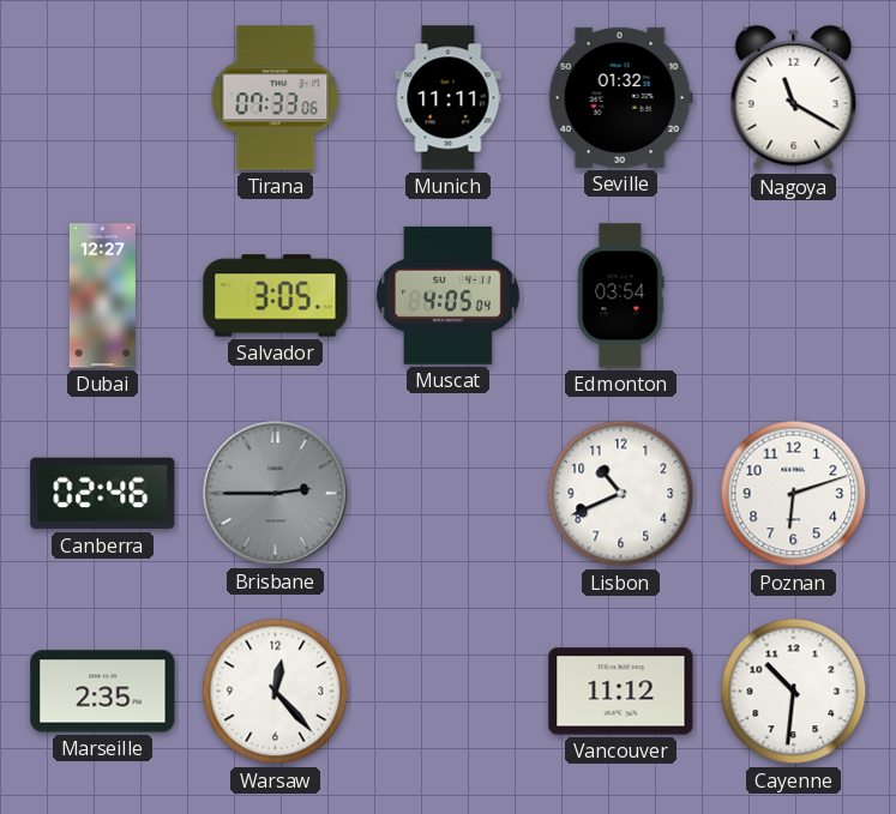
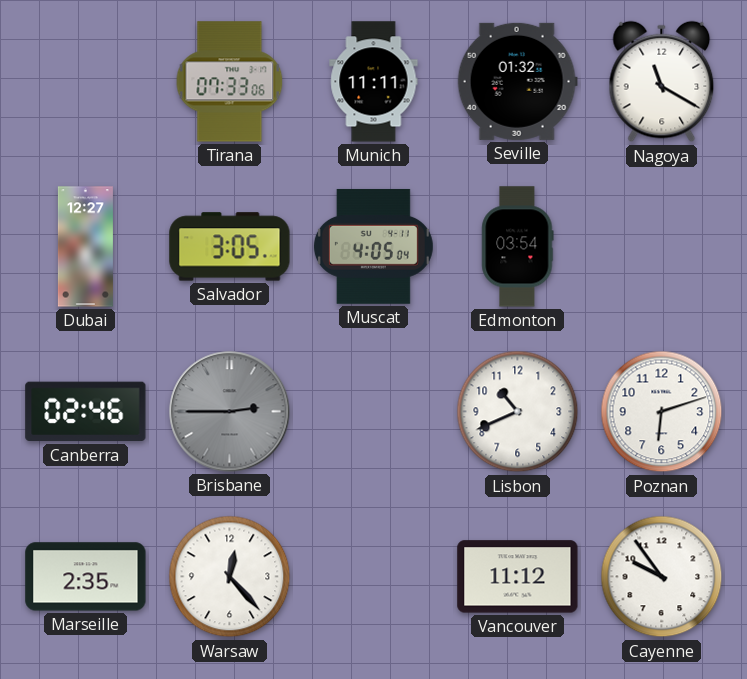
Cayenne: 10:31 -> 9:54 (662, 577)
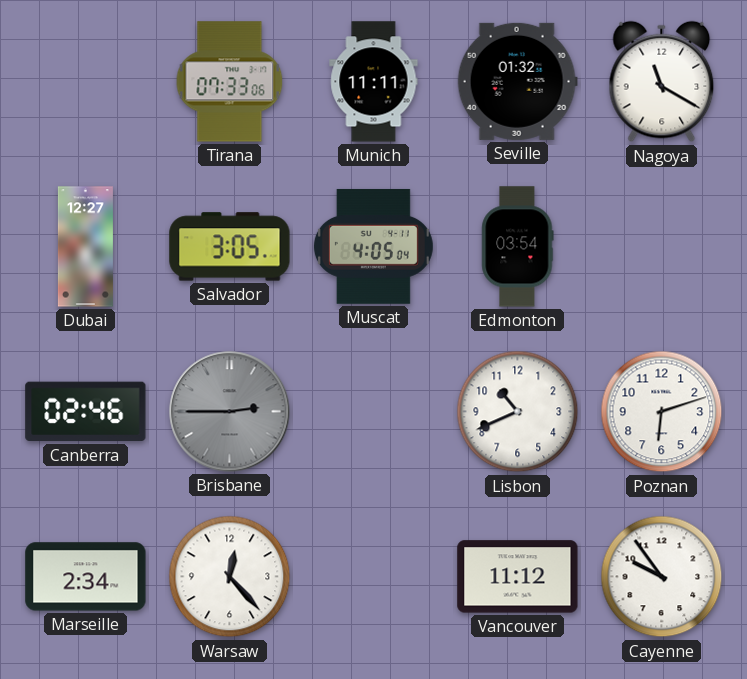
Marseille: 2:35 -> 2:34 (86, 577)
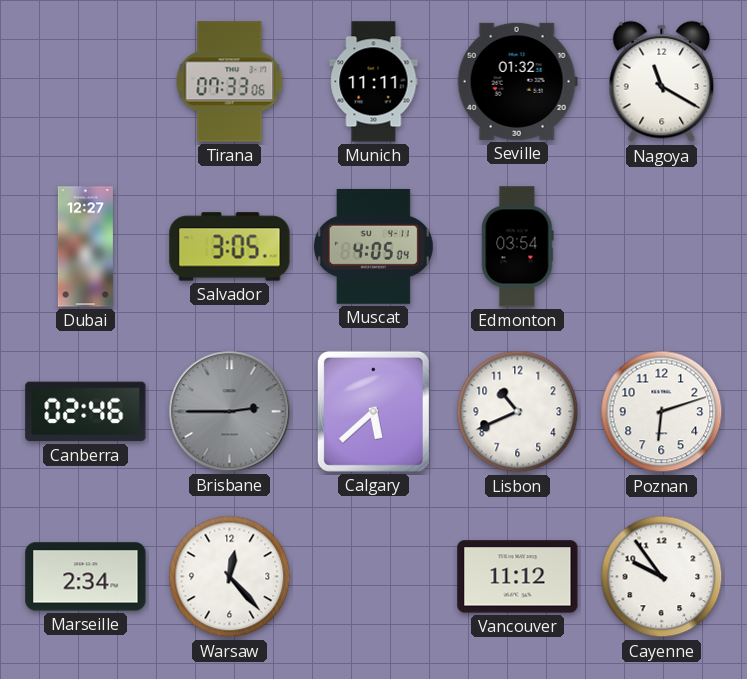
Calgary: none -> 5:38 (373, 411)
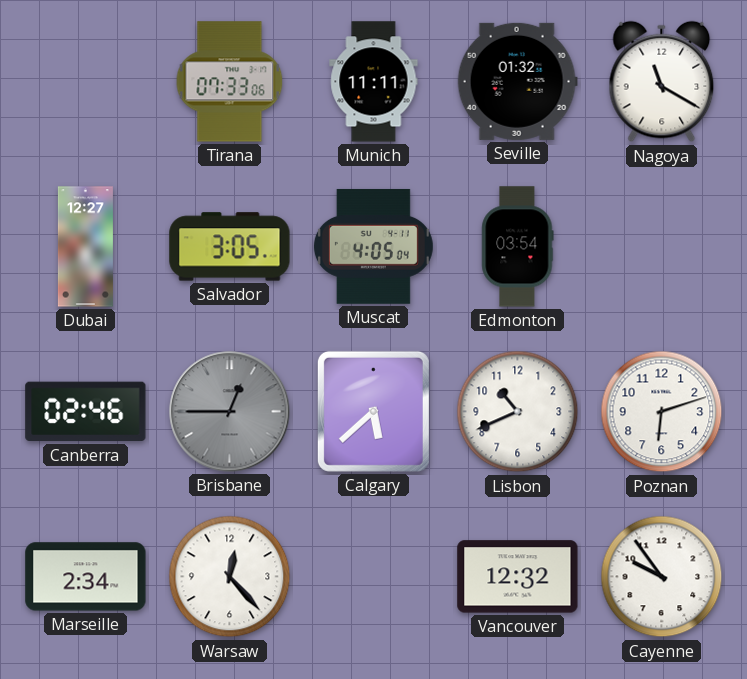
Brisbane: 2:45 -> 12:45 (230, 412)
Vancouver: 11:12 -> 12:32 (518, 577)
